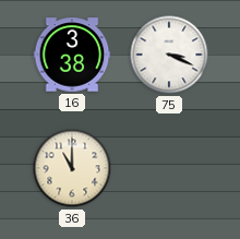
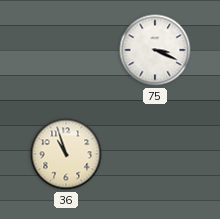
16: 3:38 -> none (72, 55)
36: 11:00 -> 10:57 (66, 154)
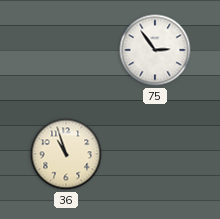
75: 3:19 -> 2:54 (155, 50)
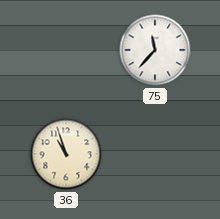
75: 2:54 -> 11:37 (155, 50)
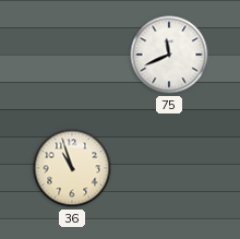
75: 11:37 -> 11:41 (169, 55)
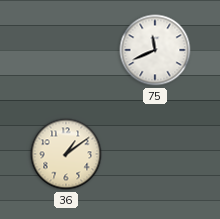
36: 10:57 -> 1:09 (66, 154)
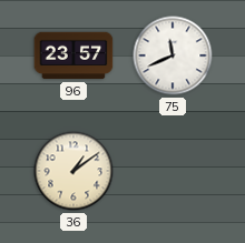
96: none -> 23:57 (73, 55)
